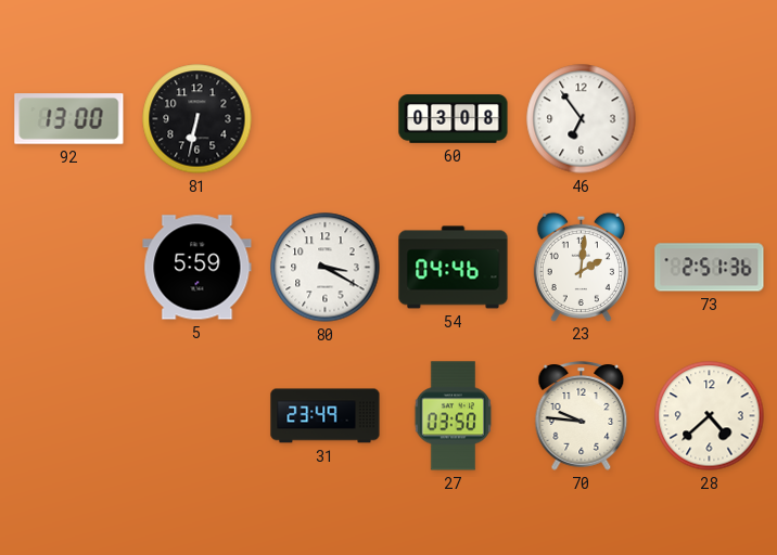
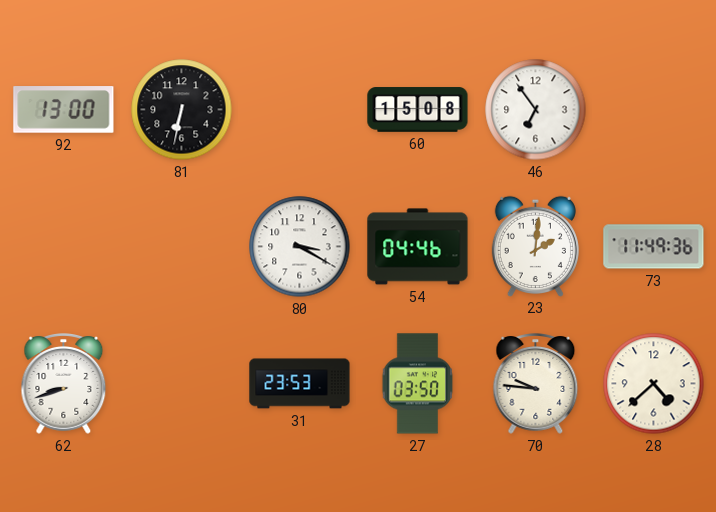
60: 03:08 -> 15:08 (418, 110)
5: 5:59 -> none (198, 268)
73: 2:51 -> 11:49 (654, 247)
62: none -> 8:42 (64, 384)
31: 23:49 -> 23:53 (300, 384)
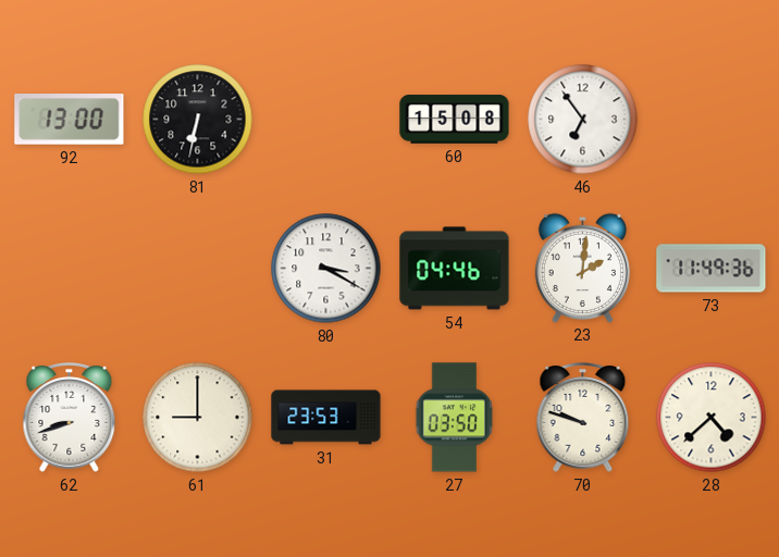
61: none -> 9:00 (198, 418)
70: 9:46 -> 9:48 (583, 418)
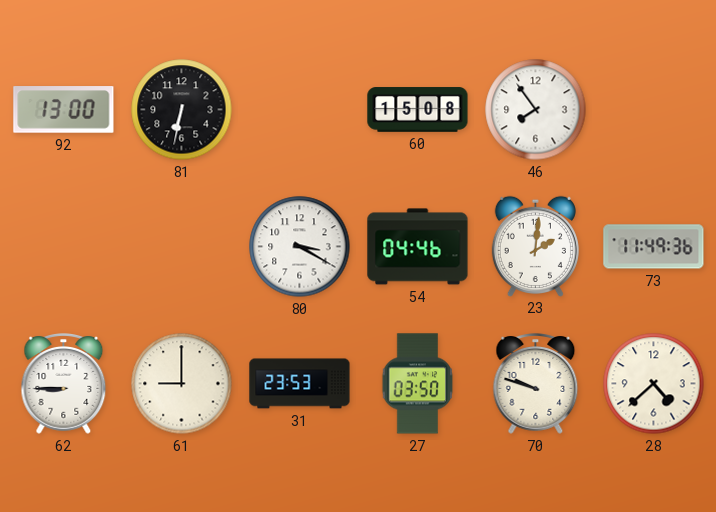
46: 6:54 -> 7:54 (536, 110)
62: 8:42 -> 8:45 (64, 384)
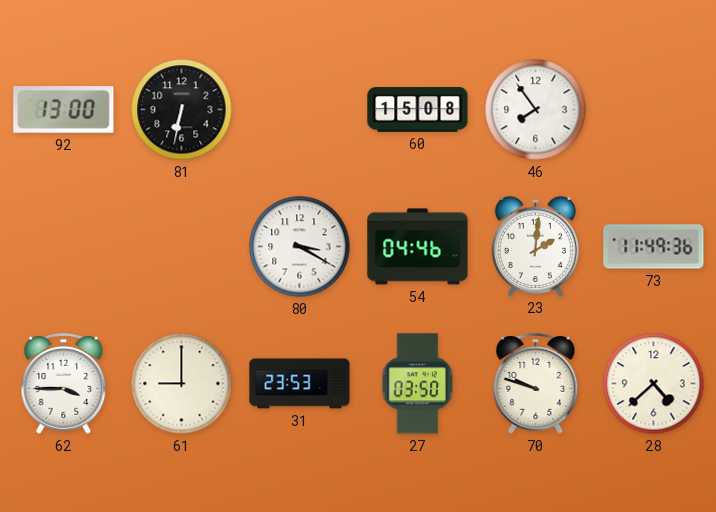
62: 8:45 -> 3:45 (64, 384)
